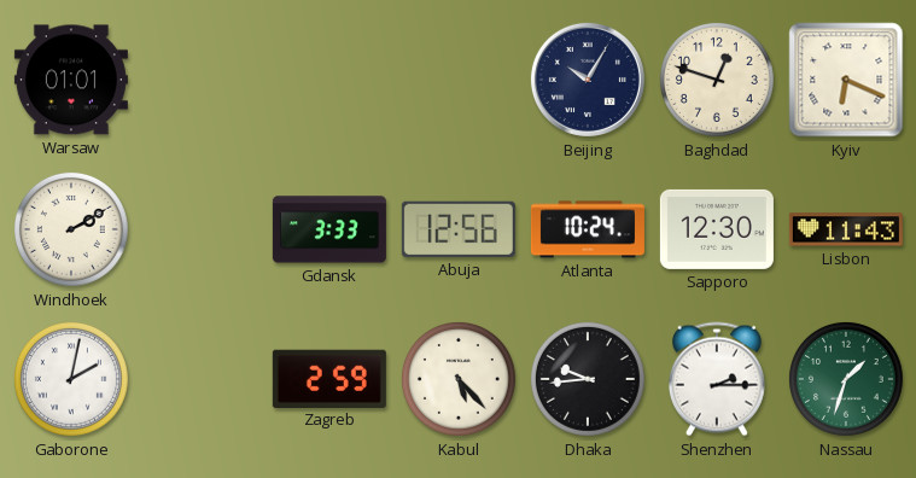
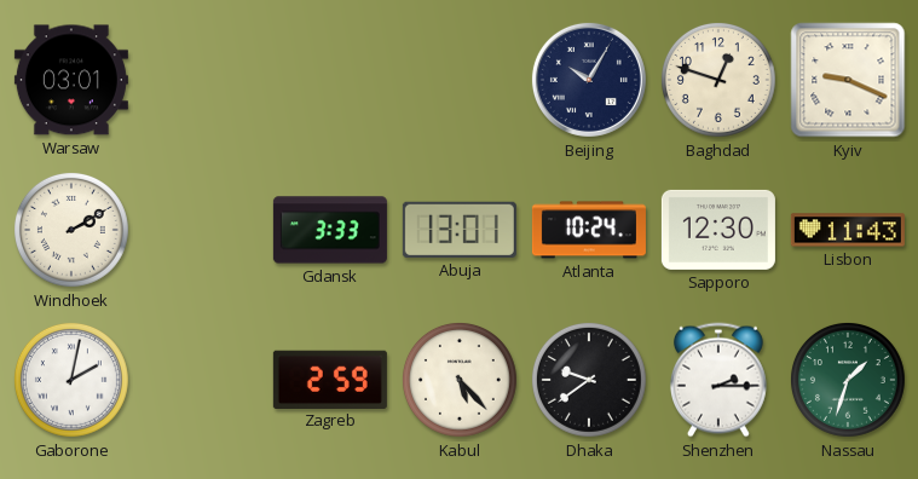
Warsaw: 01:01 -> 03:01 (71, 80)
Kyiv: 6:19 -> 9:19 (848, 80)
Abuja: 12:56 -> 13:01 (460, 230)
Dhaka: 9:44 -> 9:39 (589, 380)
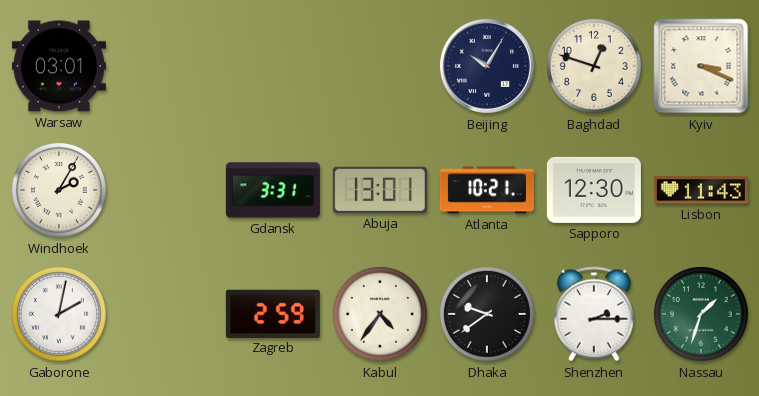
Kyiv: 9:19 -> 3:19 (701, 66)
Windhoek: 2:10 -> 2:05 (59, 190)
Gdansk: 3:33 -> 3:31 (273, 190)
Atlanta: 10:24 -> 10:21 (487, 190)
Kabul: 5:23 -> 4:36 (380, 314)
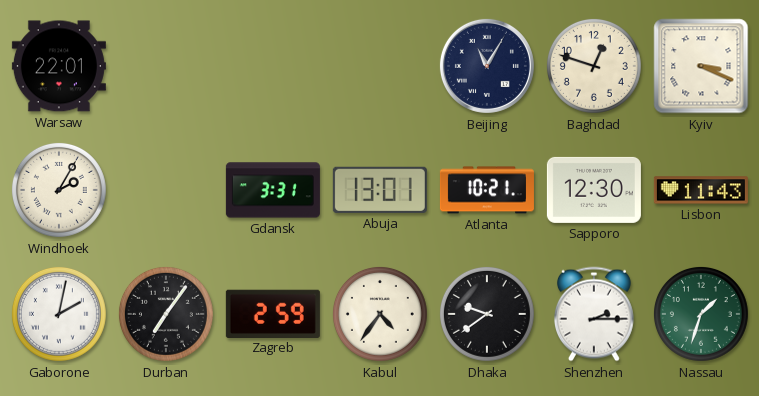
Warsaw: 03:01 -> 22:01 (59, 66)
Beijing: 10:05 -> 11:05 (487, 66)
Durban: none -> 7:06 (166, 314)
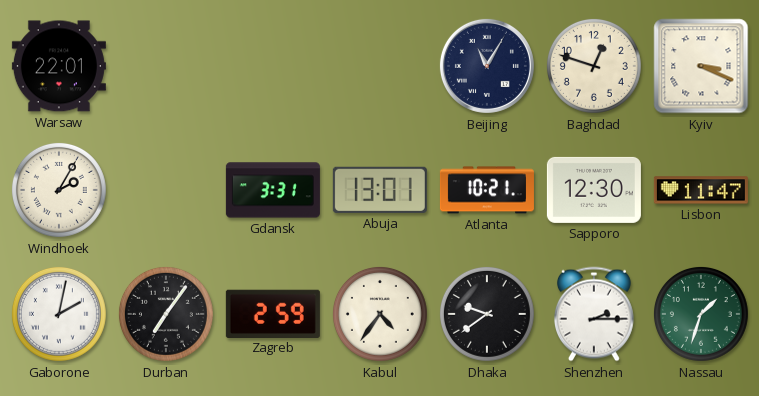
Lisbon: 11:43 -> 11:47 (701, 190)
